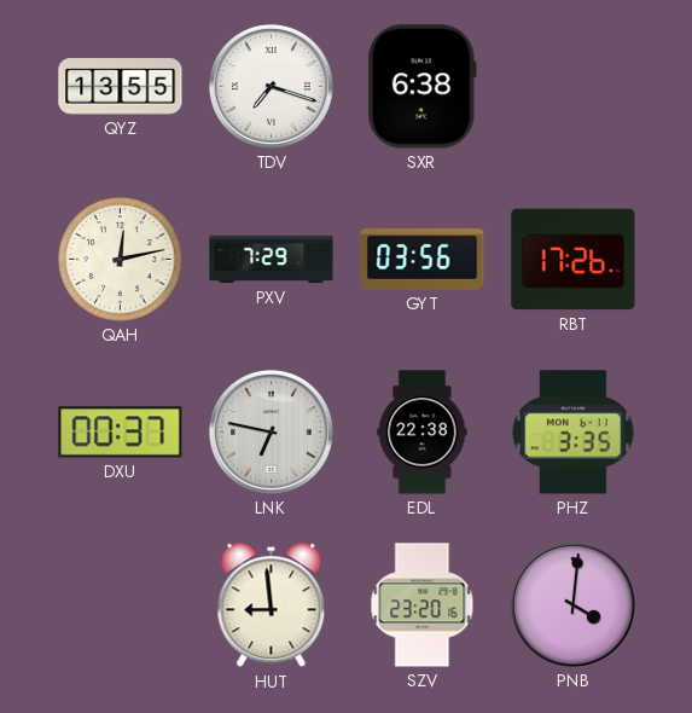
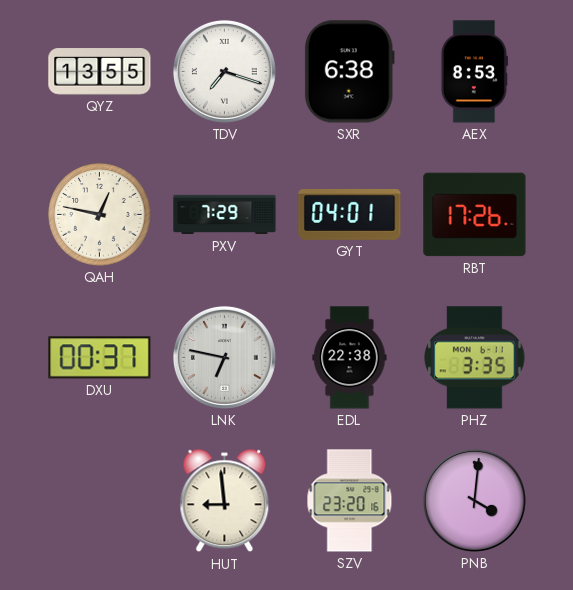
AEX: none -> 8:53 (474, 72)
QAH: 12:13 -> 12:47 (100, 215)
GYT: 03:56 -> 04:01 (350, 215)
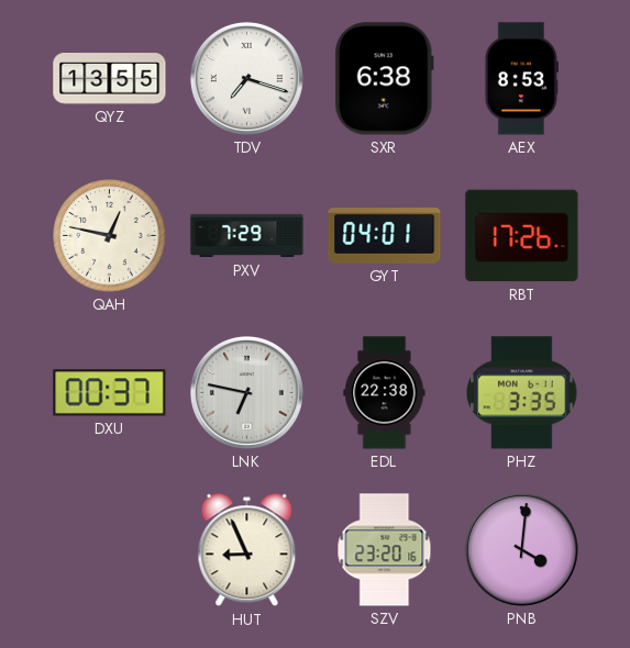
HUT: 8:59 -> 8:56 (247, 550)
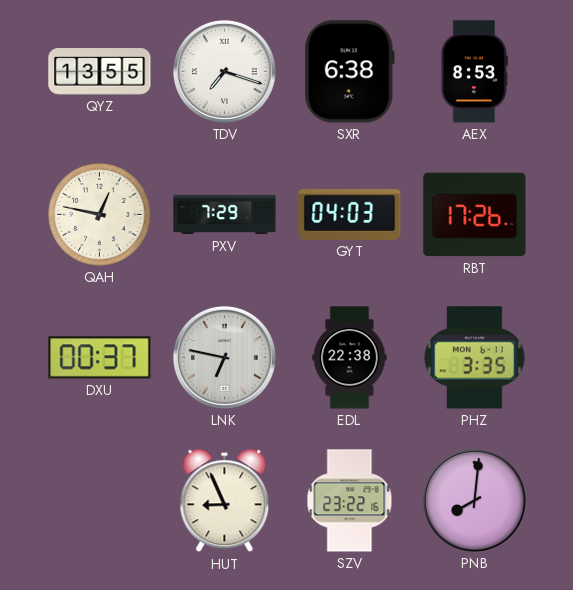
GYT: 04:01 -> 04:03 (350, 215)
SZV: 23:20 -> 23:22 (350, 501)
PNB: 4:01 -> 8:01 (474, 500)
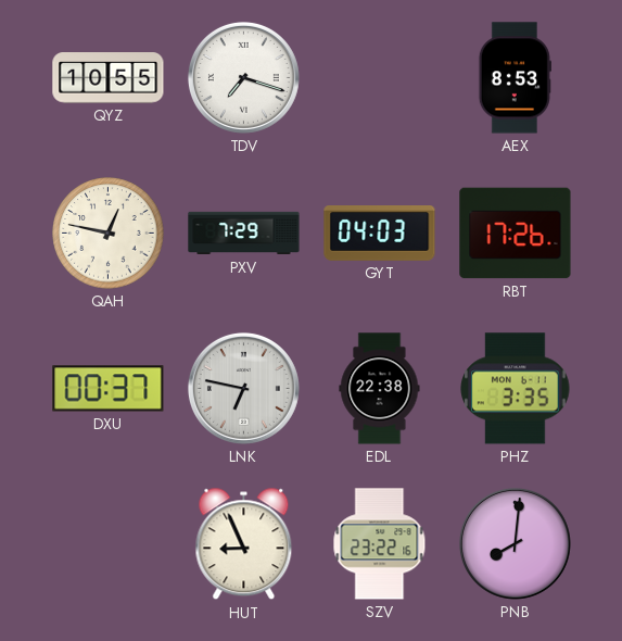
QYZ: 13:55 -> 10:55 (109, 78)
SXR: 6:38 -> none (349, 72)
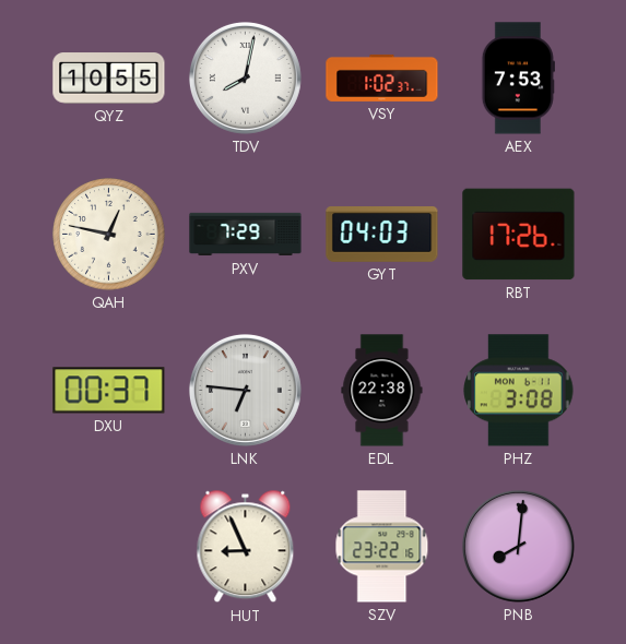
TDV: 7:18 -> 8:02 (245, 77)
VSY: none -> 1:02 (382, 77)
AEX: 8:53 -> 7:53 (518, 79)
LNK: 6:47 -> 6:46 (245, 390)
PHZ: 3:35 -> 3:08 (519, 391)
